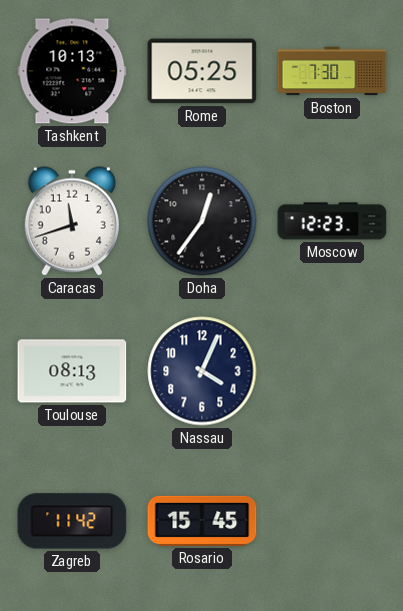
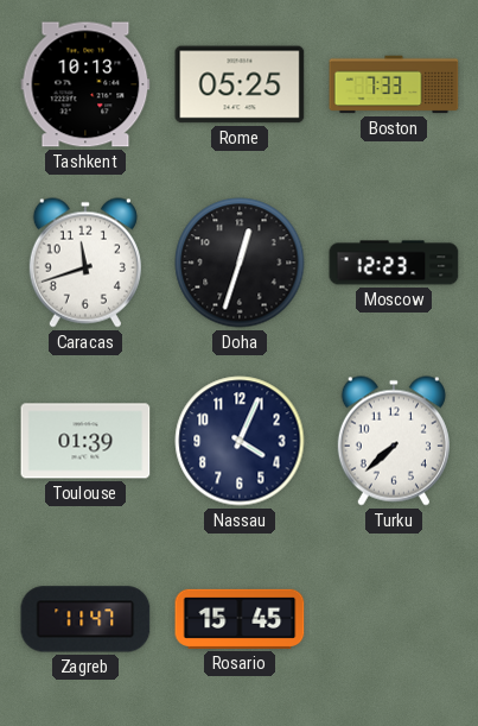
Boston: 7:30 -> 7:33 (394, 84)
Doha: 12:36 -> 12:33 (240, 263)
Toulouse: 08:13 -> 01:39 (85, 441)
Turku: none -> 7:38 (394, 441)
Zagreb: 11:42 -> 11:47 (85, 619)
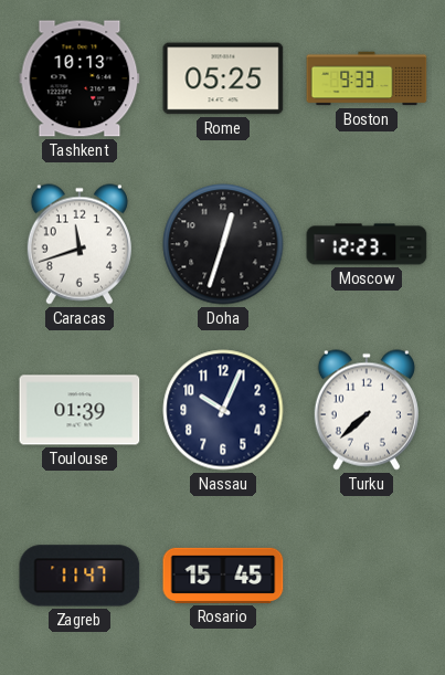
Boston: 7:33 -> 9:33 (367, 78)
Nassau: 4:04 -> 10:04 (223, 410)
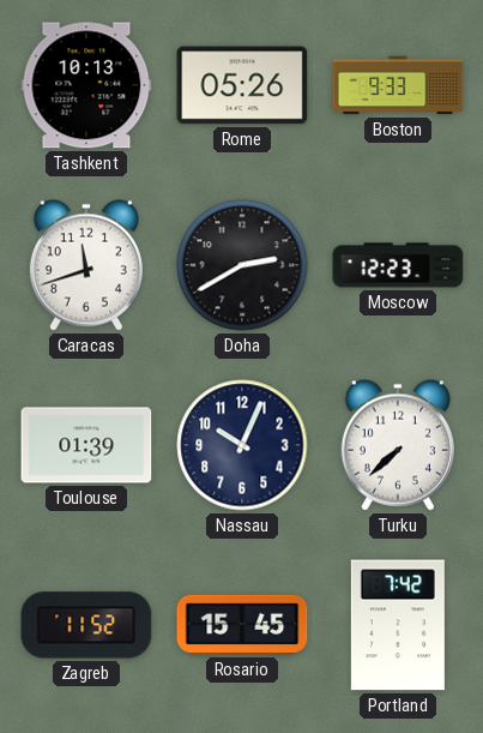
Rome: 05:25 -> 05:26 (242, 85)
Doha: 12:33 -> 2:40 (242, 265)
Zagreb: 11:47 -> 11:52 (86, 625)
Portland: none -> 7:42 (398, 625)
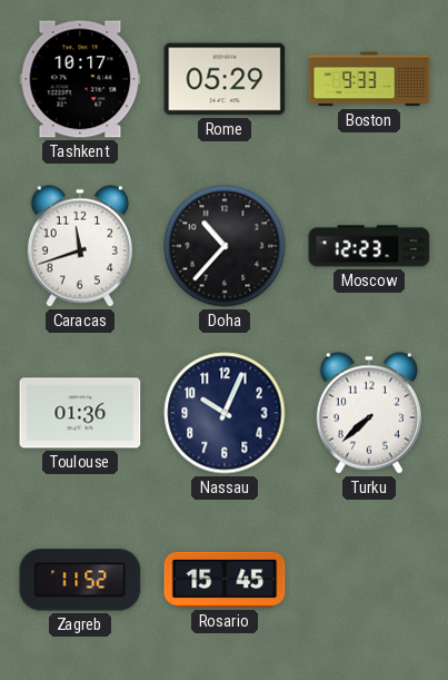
Tashkent: 10:13 -> 10:17 (80, 79)
Rome: 05:26 -> 05:29 (225, 79)
Doha: 2:40 -> 10:37 (225, 246)
Toulouse: 01:39 -> 01:36 (80, 413)
Portland: 7:42 -> none (398, 625)
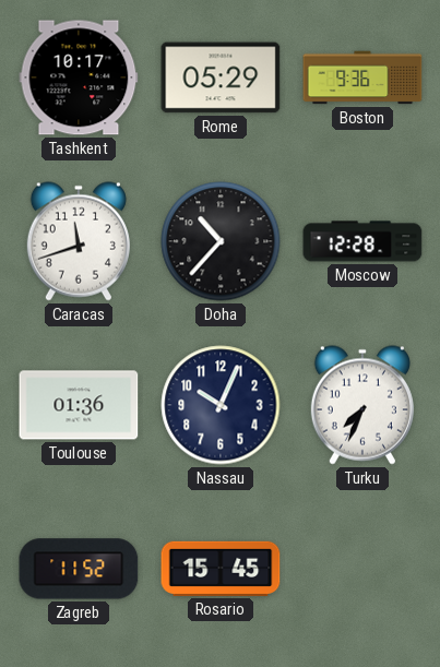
Boston: 9:33 -> 9:36 (362, 78)
Moscow: 12:23 -> 12:28 (362, 241)
Turku: 7:38 -> 7:34 (362, 405)
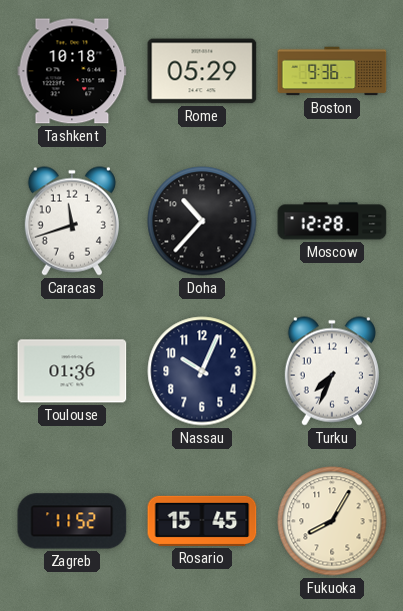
Tashkent: 10:17 -> 10:18 (72, 71)
Fukuoka: none -> 8:05 (332, 521)
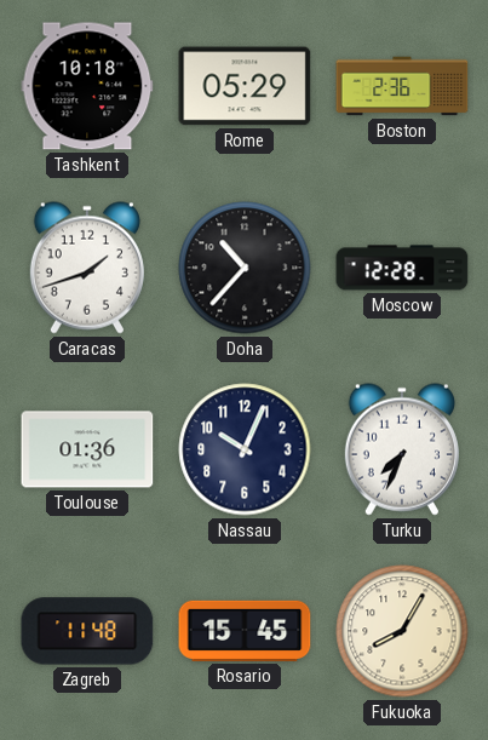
Boston: 9:36 -> 2:36 (402, 86)
Caracas: 11:42 -> 1:42 (87, 268)
Zagreb: 11:52 -> 11:48 (87, 631)
